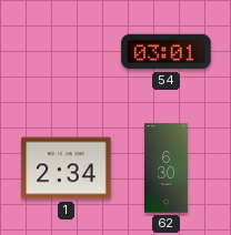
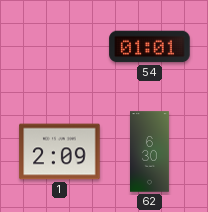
54: 03:01 -> 01:01 (150, 47)
1: 2:34 -> 2:09 (60, 152)
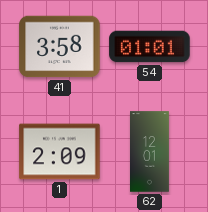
41: none -> 3:58 (60, 47)
62: 6:30 -> 12:01 (150, 152)
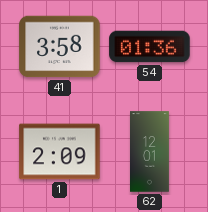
54: 01:01 -> 01:36 (150, 47)
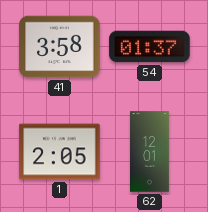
54: 01:36 -> 01:37 (150, 47)
1: 2:09 -> 2:05 (60, 152)
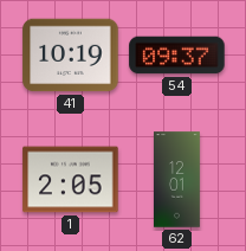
41: 3:58 -> 10:19 (71, 56)
54: 01:37 -> 09:37 (177, 56)
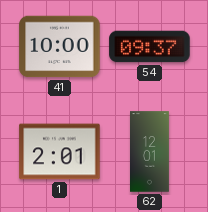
41: 10:19 -> 10:00 (60, 47)
1: 2:05 -> 2:01 (60, 152)
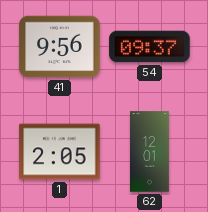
41: 10:00 -> 9:56 (60, 47)
1: 2:01 -> 2:05 (60, 152)
